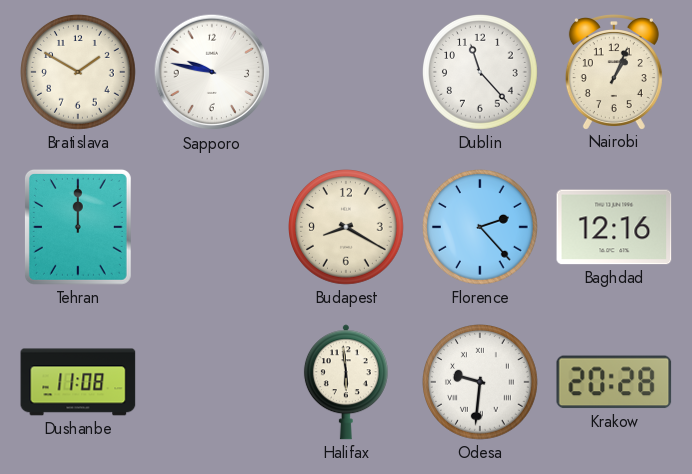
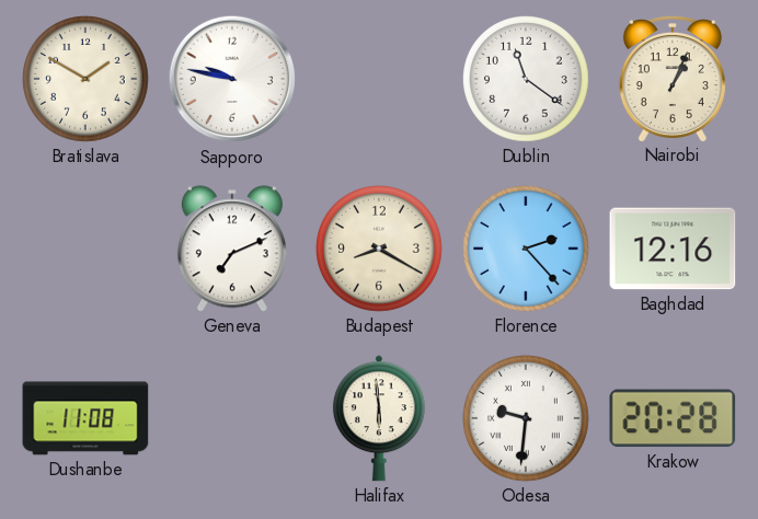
Dublin: 11:23 -> 11:21 (527, 80)
Tehran: 12:00 -> none (78, 227)
Geneva: none -> 7:11 (232, 249)
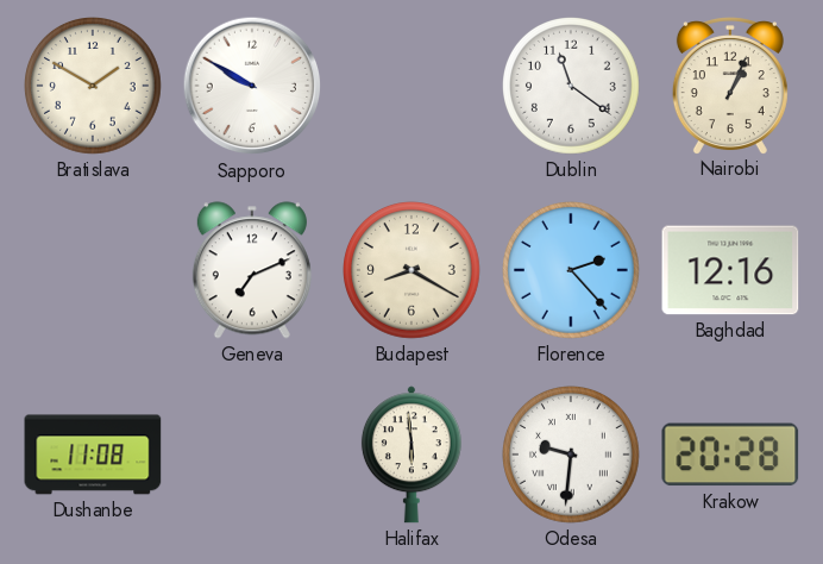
Sapporo: 9:47 -> 9:50 (252, 86)
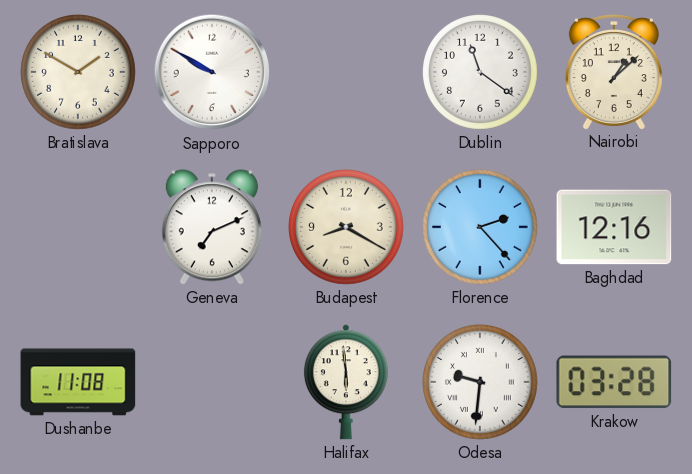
Nairobi: 1:04 -> 1:08 (614, 72)
Krakow: 20:28 -> 03:28 (614, 382)
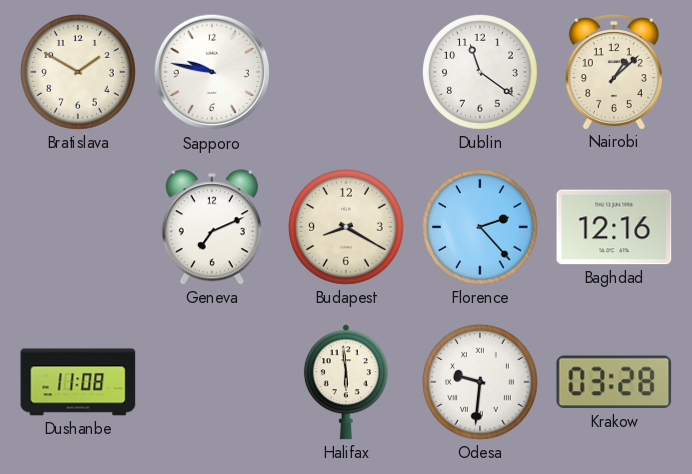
Sapporo: 9:50 -> 9:47 (212, 72)
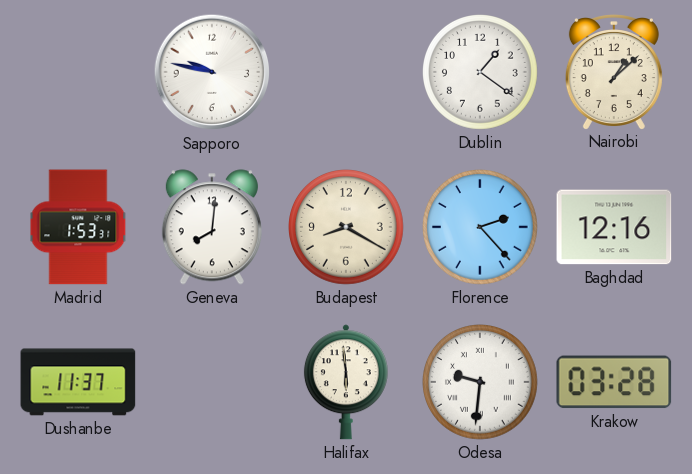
Bratislava: 1:50 -> none (79, 73)
Dublin: 11:21 -> 1:21 (481, 73)
Madrid: none -> 1:53 (78, 227)
Geneva: 7:11 -> 8:01 (212, 227)
Dushanbe: 11:08 -> 11:37 (78, 382)
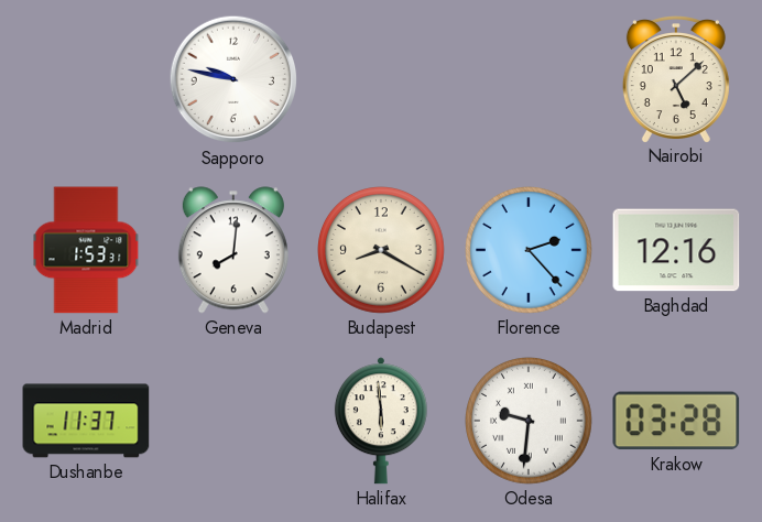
Dublin: 1:21 -> none (481, 73)
Nairobi: 1:08 -> 5:08 (676, 79)
